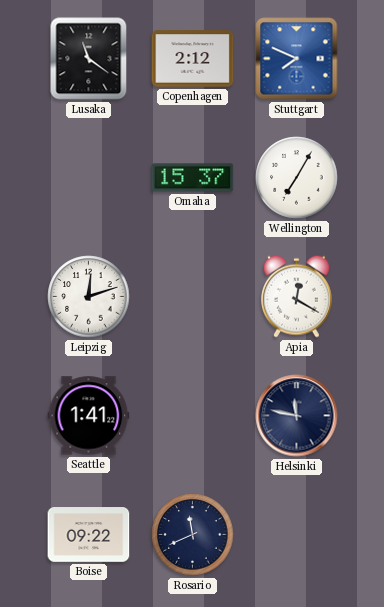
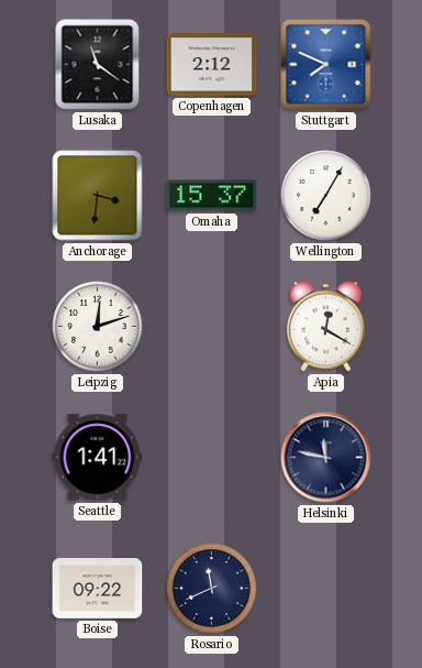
Anchorage: none -> 3:31 (98, 196)
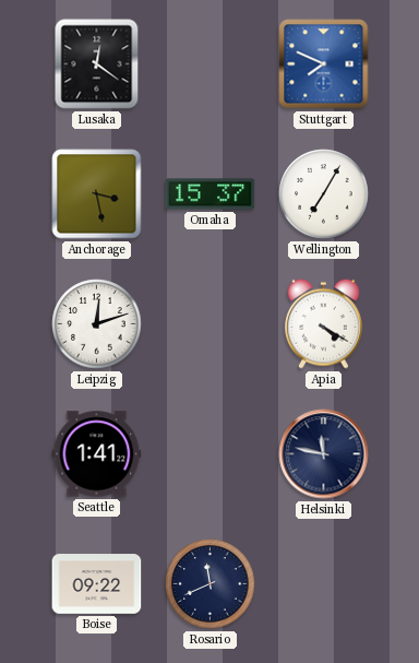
Lusaka: 11:21 -> 12:21 (97, 64)
Copenhagen: 2:12 -> none (212, 65)
Anchorage: 3:31 -> 3:28 (97, 194)
Apia: 12:20 -> 4:20 (323, 323)
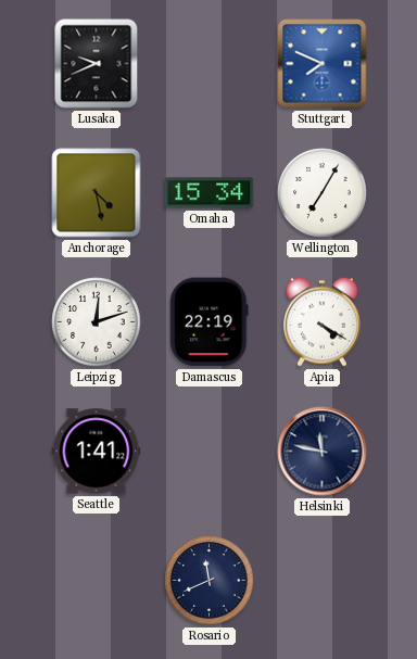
Lusaka: 12:21 -> 9:41 (97, 64)
Anchorage: 3:28 -> 4:28 (97, 193)
Omaha: 15:37 -> 15:34 (210, 193)
Damascus: none -> 22:19 (210, 322)
Boise: 09:22 -> none (97, 584)
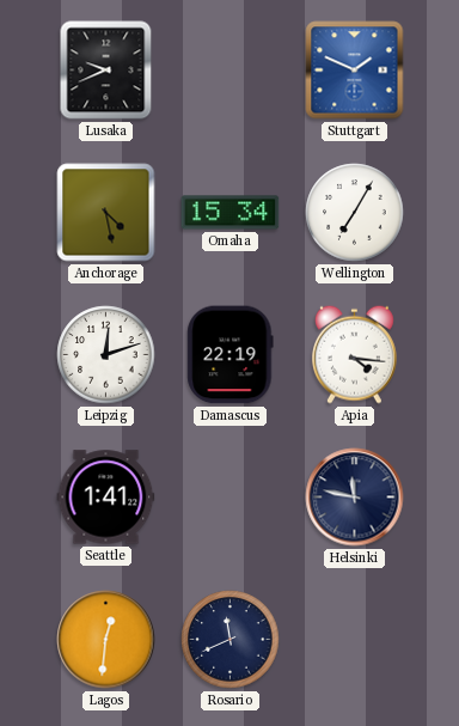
Stuttgart: 7:49 -> 1:49 (355, 71)
Apia: 4:20 -> 4:16 (354, 354)
Lagos: none -> 12:31 (106, 640)
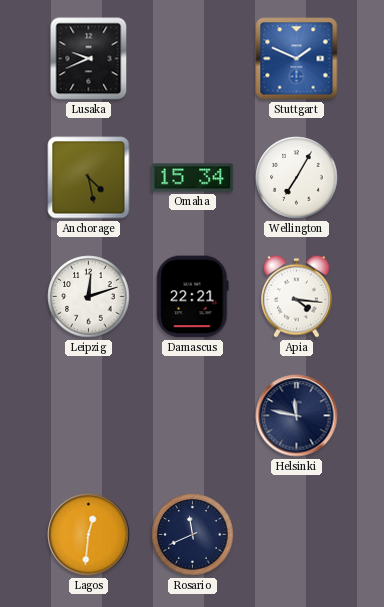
Damascus: 22:19 -> 22:21 (193, 297)
Seattle: 1:41 -> none (106, 498)
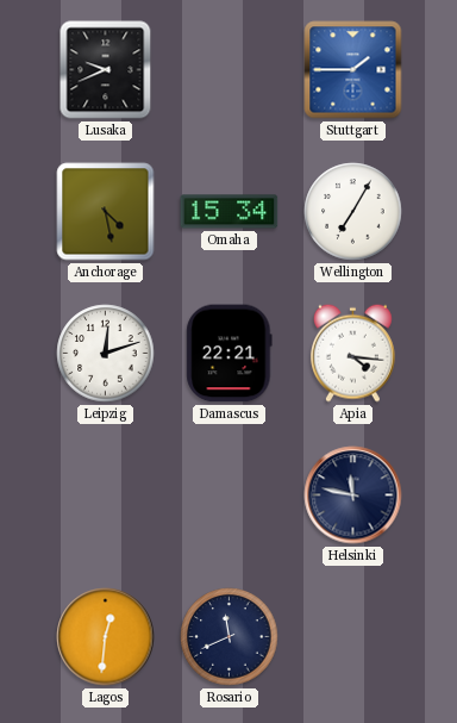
Stuttgart: 1:49 -> 1:45 (353, 70)
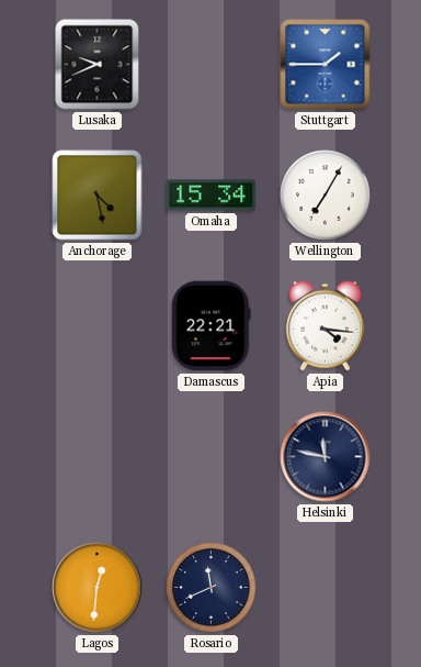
Leipzig: 12:12 -> none (106, 354)
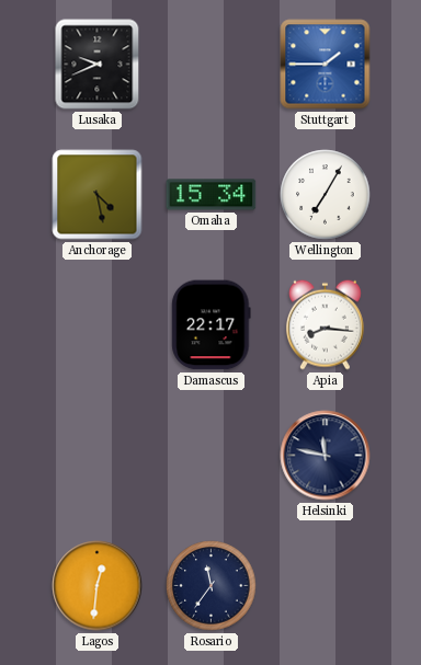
Damascus: 22:21 -> 22:17 (212, 325)
Apia: 4:16 -> 8:16 (325, 324)
Rosario: 11:41 -> 11:36 (212, 586)
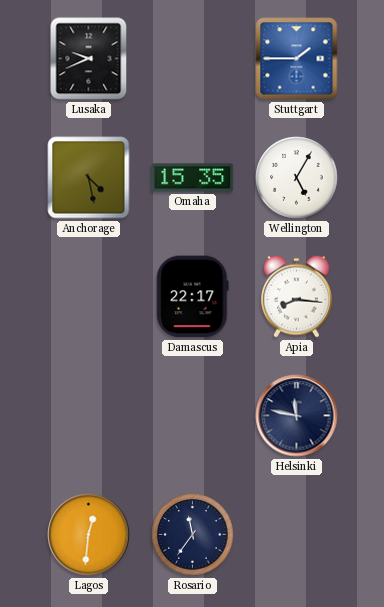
Omaha: 15:34 -> 15:35 (193, 178)
Wellington: 7:05 -> 5:05 (297, 178)
